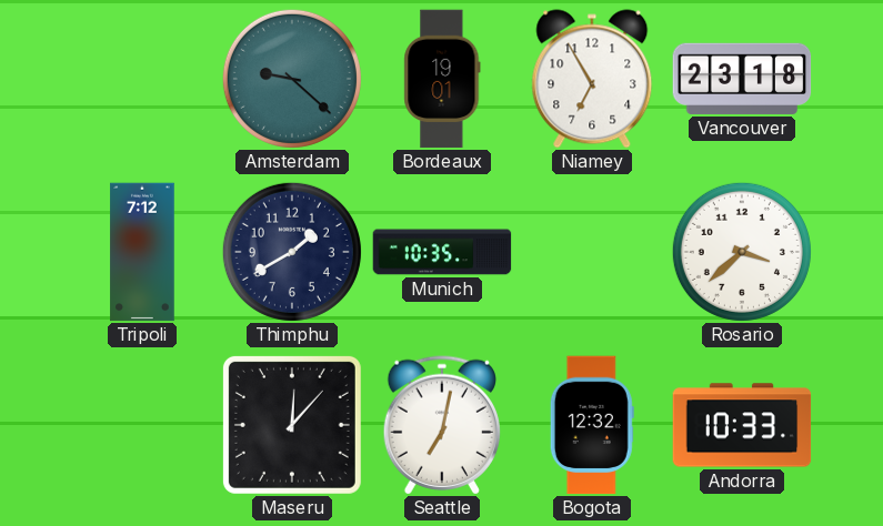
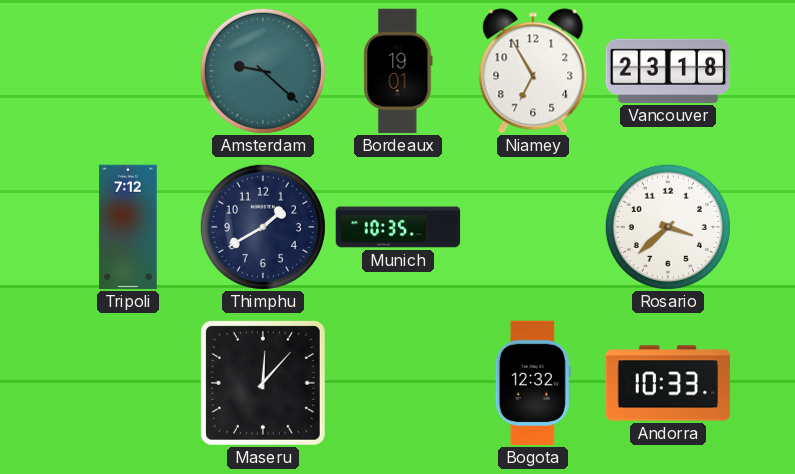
Seattle: 7:02 -> none (442, 425)
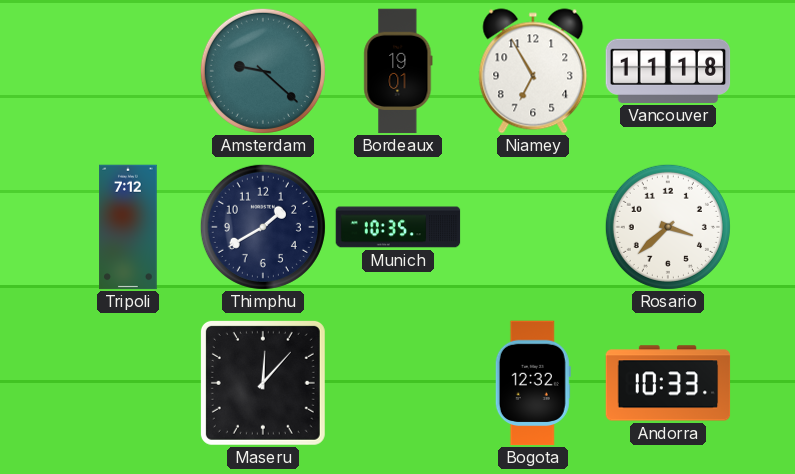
Vancouver: 23:18 -> 11:18 (668, 71)
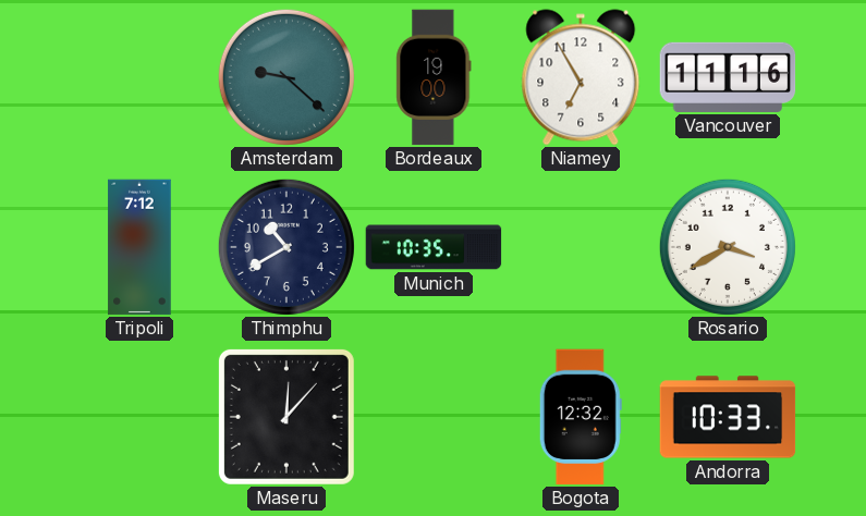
Bordeaux: 19:01 -> 19:00 (434, 77)
Vancouver: 11:18 -> 11:16 (728, 77)
Thimphu: 1:40 -> 10:40 (286, 247)
Rosario: 3:38 -> 3:40 (728, 247)
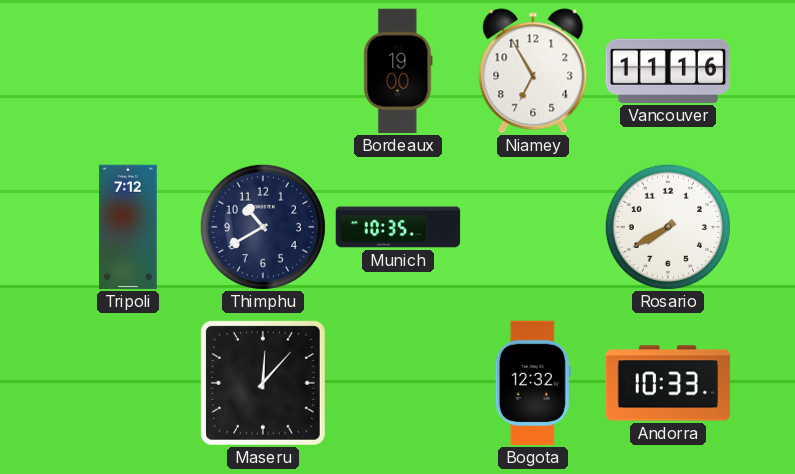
Amsterdam: 9:22 -> none (286, 77)
Rosario: 3:40 -> 7:40 (668, 227)
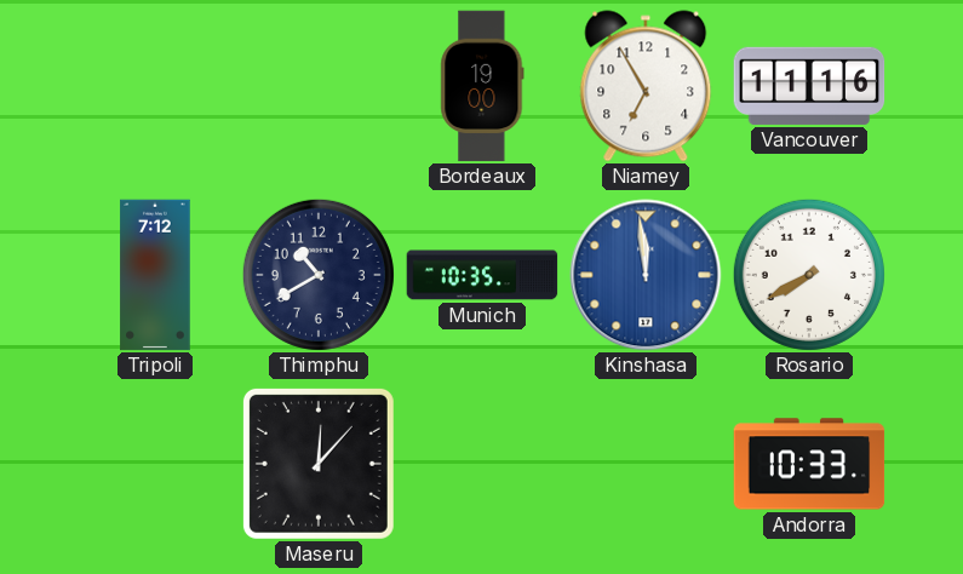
Kinshasa: none -> 11:59 (646, 275)
Bogota: 12:32 -> none (533, 383)
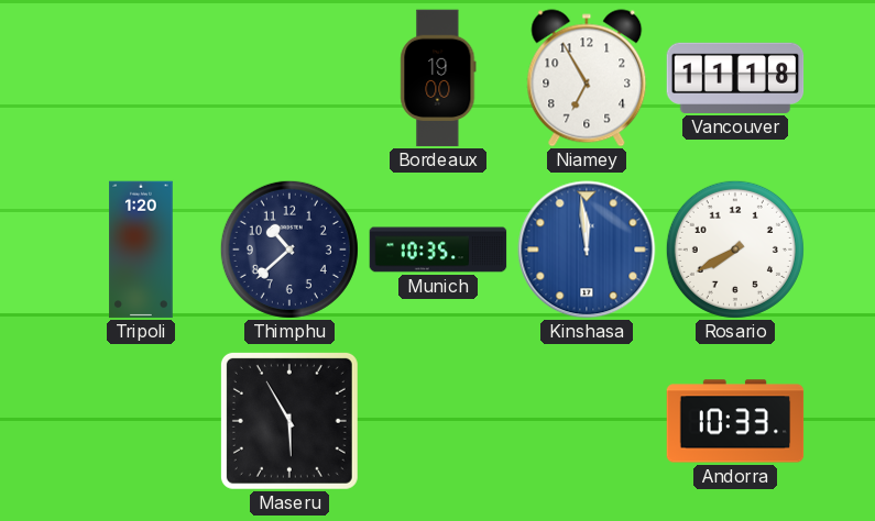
Vancouver: 11:16 -> 11:18 (735, 78)
Tripoli: 7:12 -> 1:20 (141, 250)
Thimphu: 10:40 -> 10:38 (289, 250)
Maseru: 12:07 -> 5:55 (289, 421)
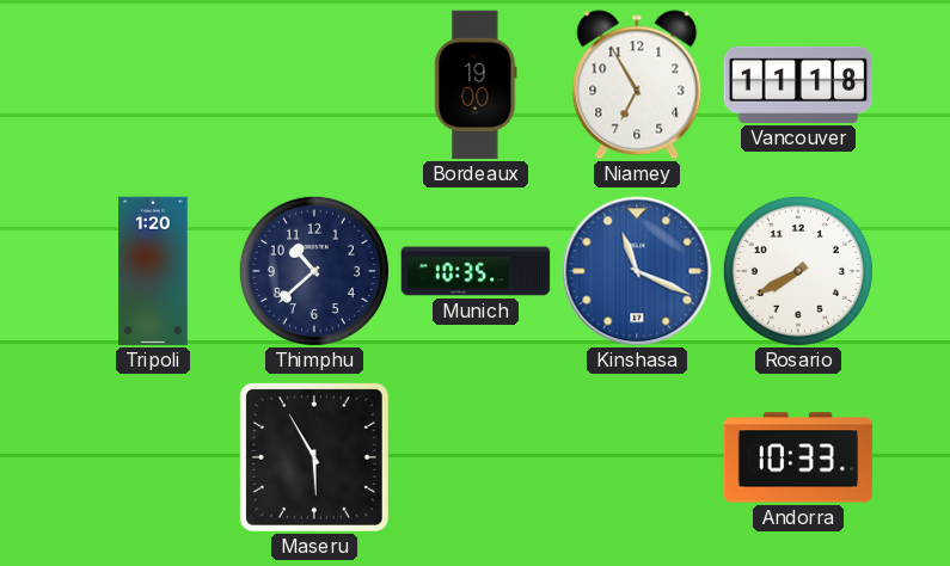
Kinshasa: 11:59 -> 11:19 (637, 271)
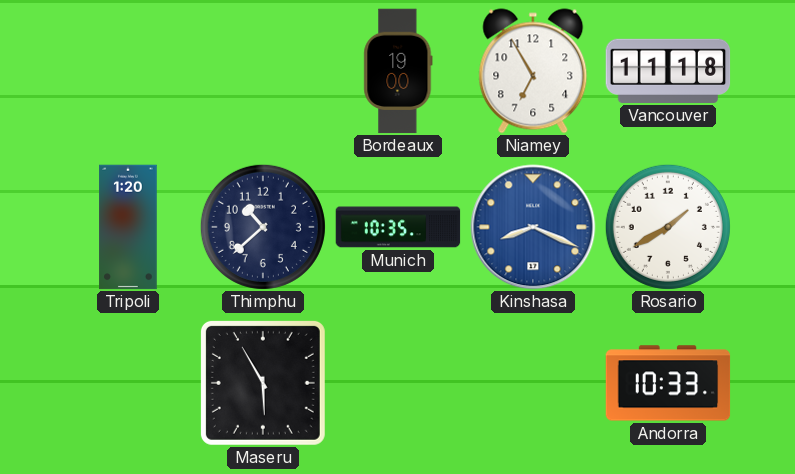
Kinshasa: 11:19 -> 8:19 (533, 227)
Rosario: 7:40 -> 1:40 (668, 227)
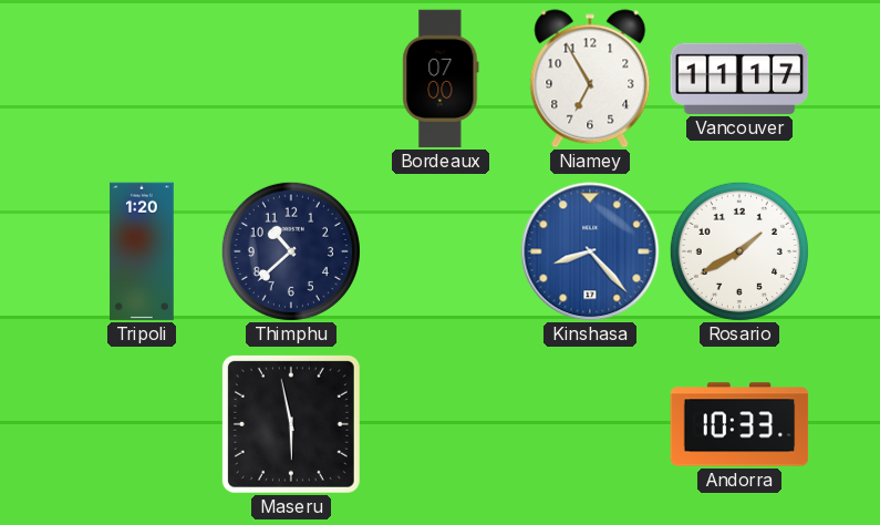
Bordeaux: 19:00 -> 07:00 (441, 79)
Vancouver: 11:18 -> 11:17 (739, 79)
Munich: 10:35 -> none (398, 227)
Kinshasa: 8:19 -> 8:23 (590, 251)
Maseru: 5:55 -> 5:58 (291, 424)
